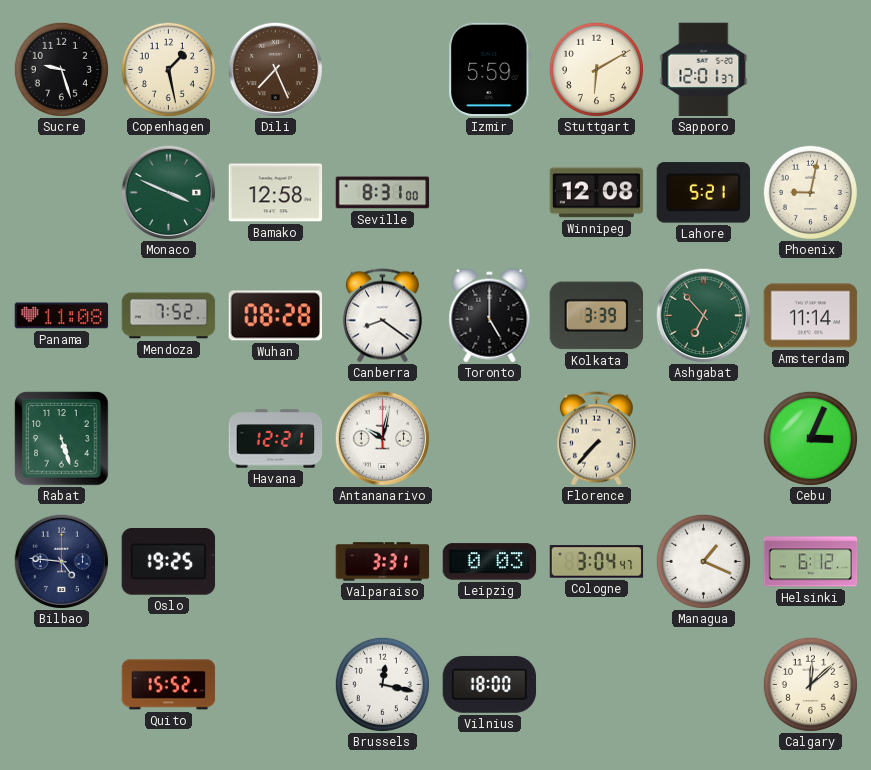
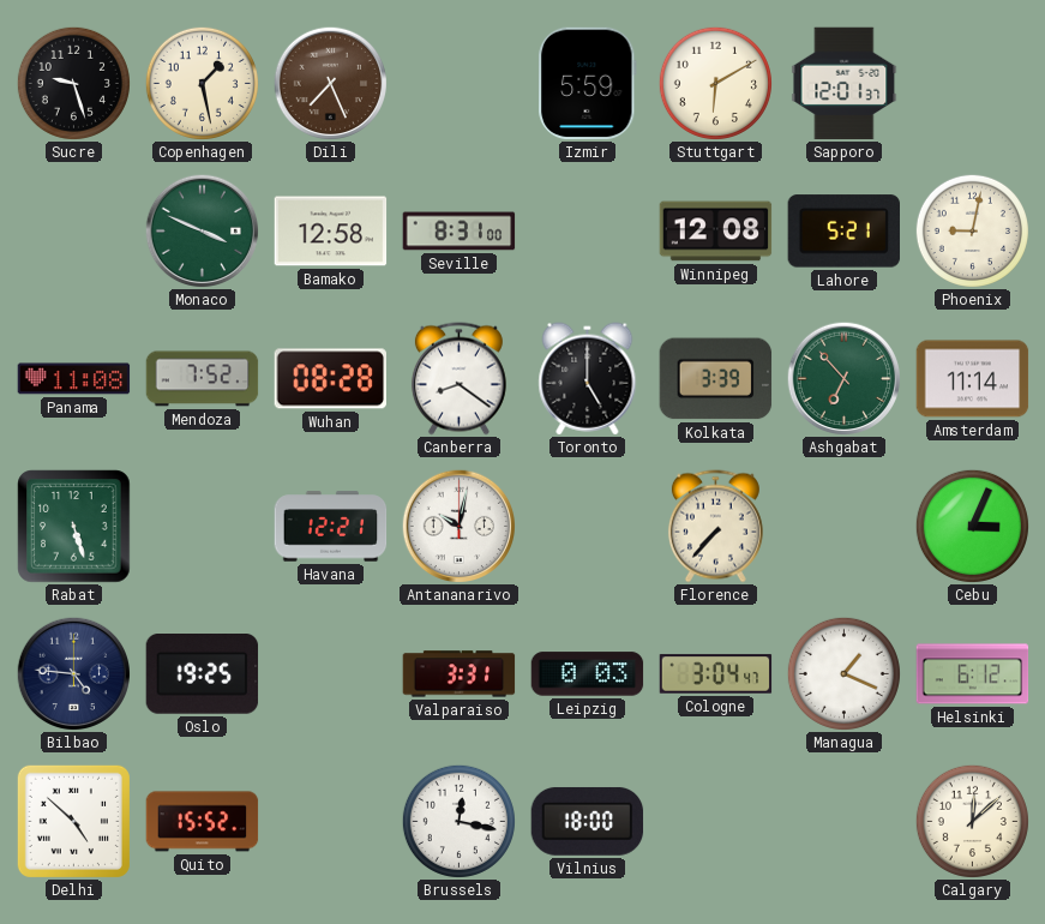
Delhi: none -> 4:52 (73, 821)
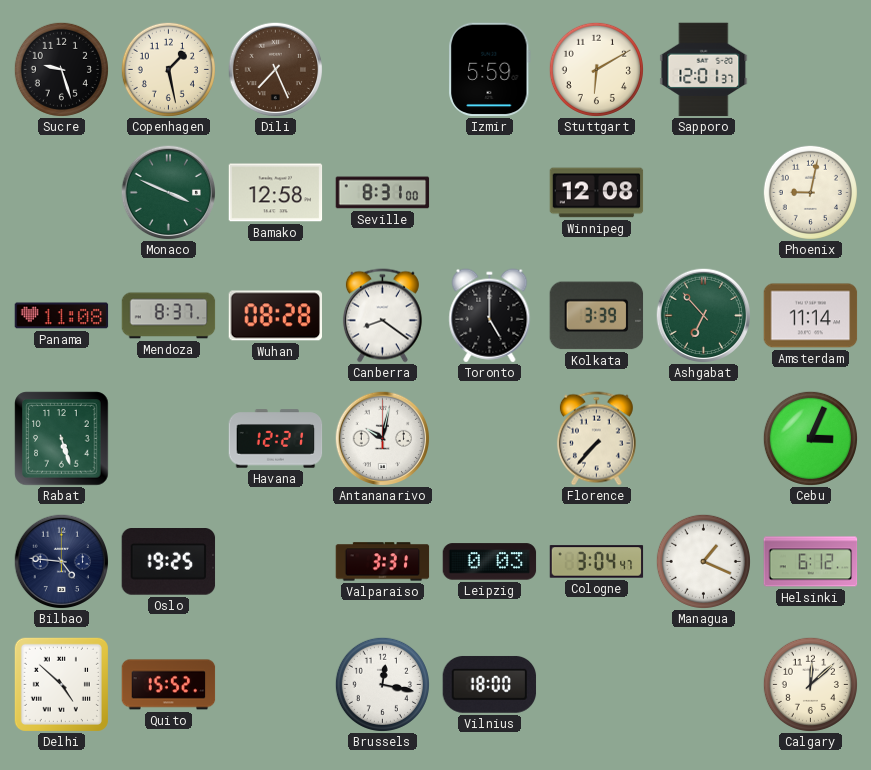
Lahore: 5:21 -> none (843, 232)
Mendoza: 7:52 -> 8:37 (169, 316)
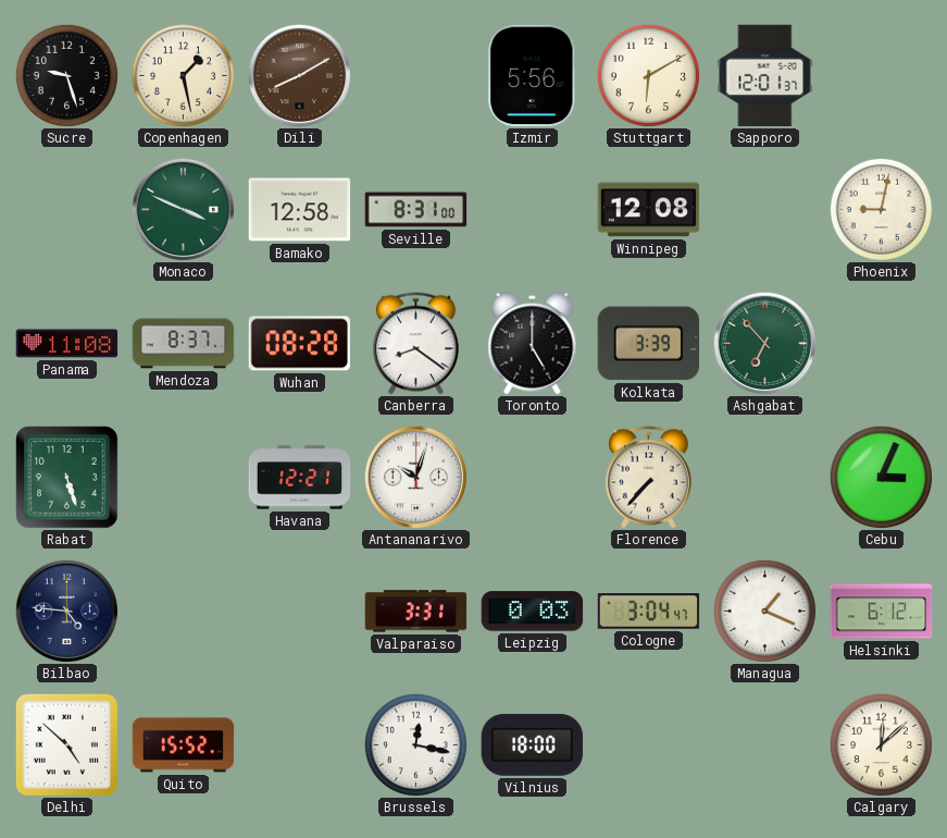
Dili: 7:26 -> 8:10 (299, 75)
Izmir: 5:59 -> 5:56 (533, 76)
Amsterdam: 11:14 -> none (811, 316)
Antananarivo: 10:02 -> 10:03 (415, 477)
Oslo: 19:25 -> none (169, 562)
